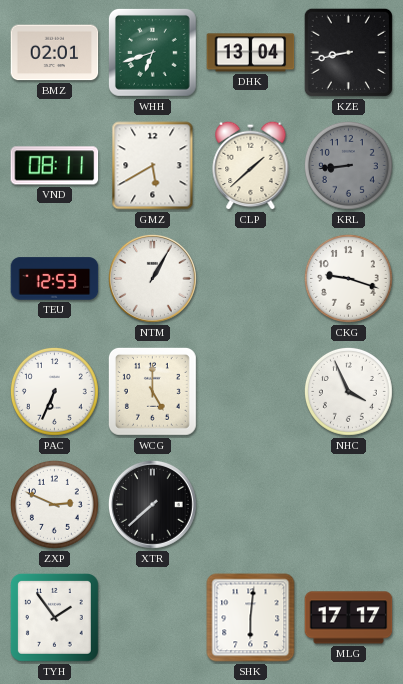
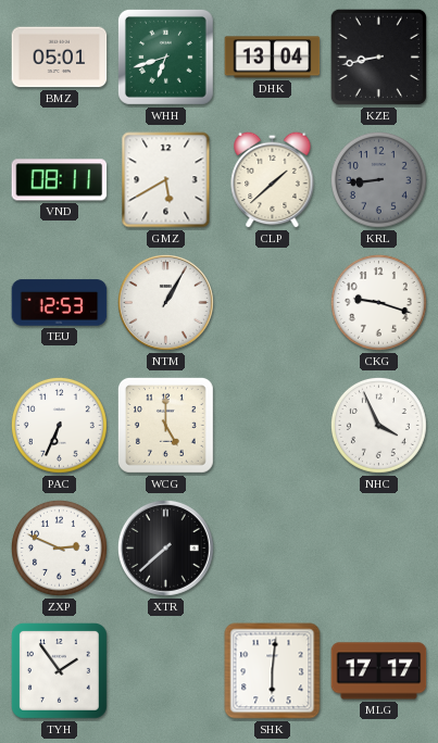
BMZ: 02:01 -> 05:01 (60, 58)
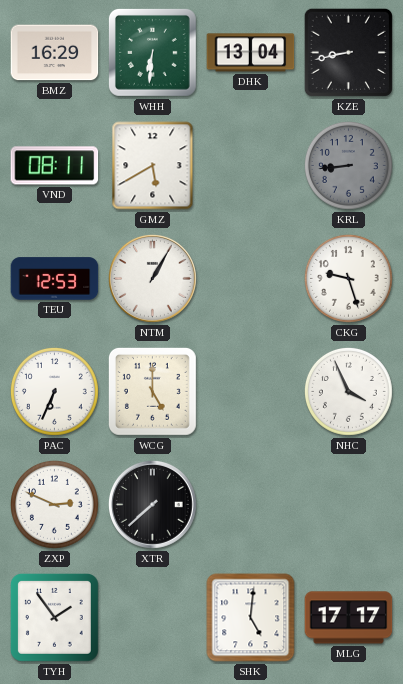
BMZ: 05:01 -> 16:29 (55, 53)
WHH: 6:42 -> 6:31 (152, 52)
CLP: 1:38 -> none (273, 179)
CKG: 9:18 -> 9:27 (348, 278)
SHK: 6:01 -> 5:01 (251, 618)
